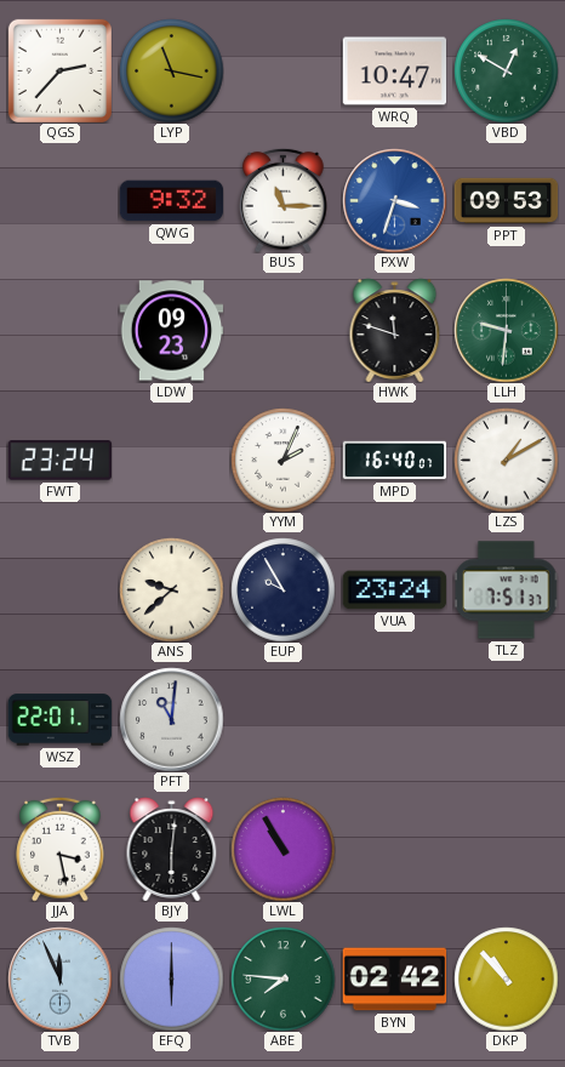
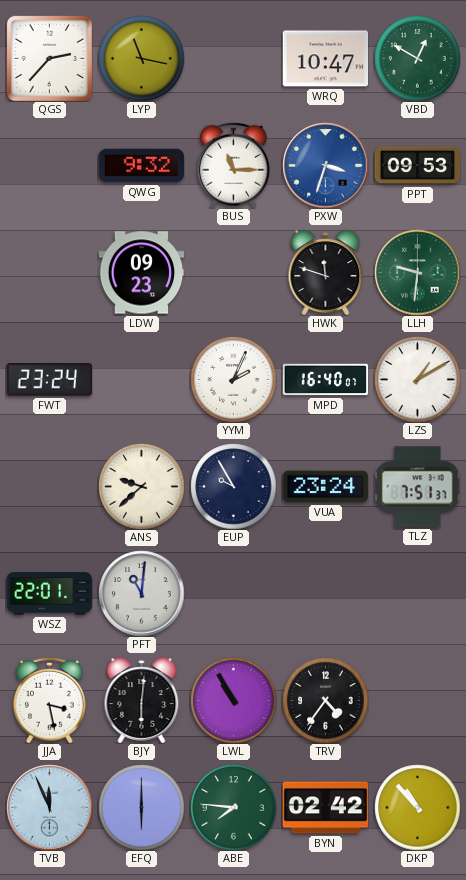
TRV: none -> 4:36 (325, 700)
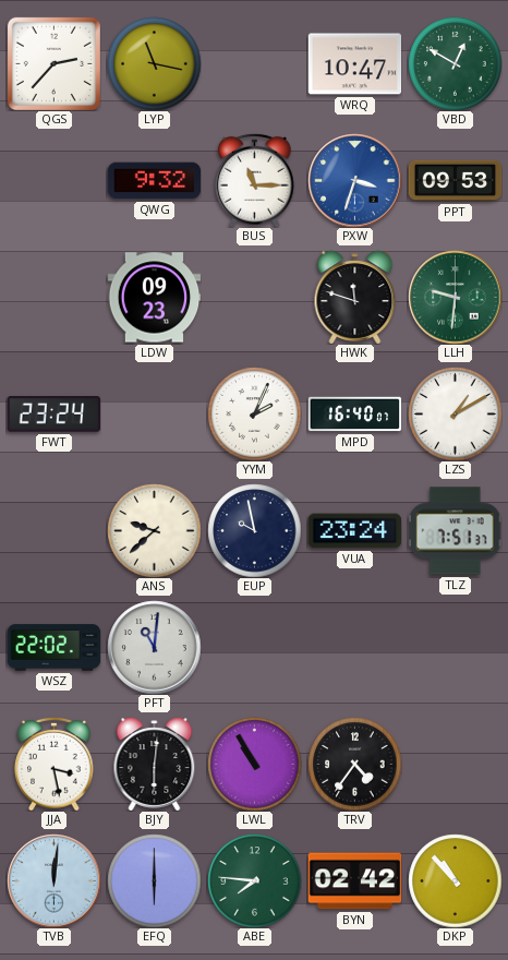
EUP: 9:55 -> 9:58 (254, 530)
WSZ: 22:01 -> 22:02 (53, 648)
TVB: 11:56 -> 12:01 (53, 880)
